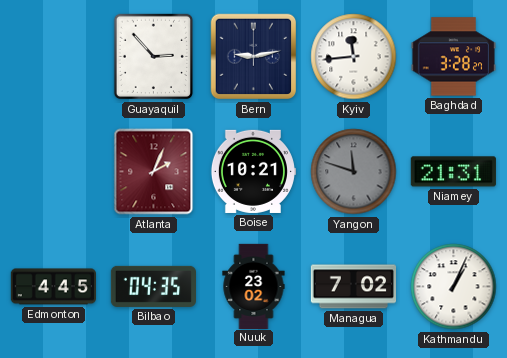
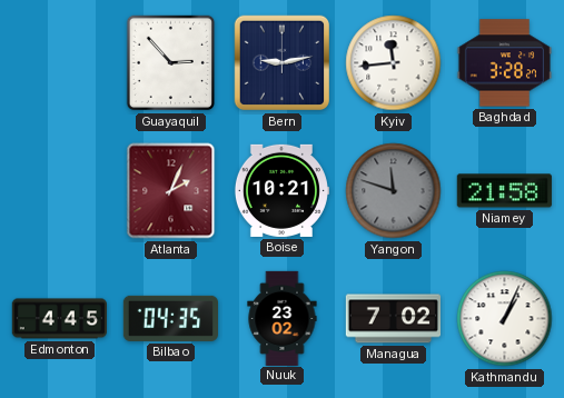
Niamey: 21:31 -> 21:58 (504, 191)
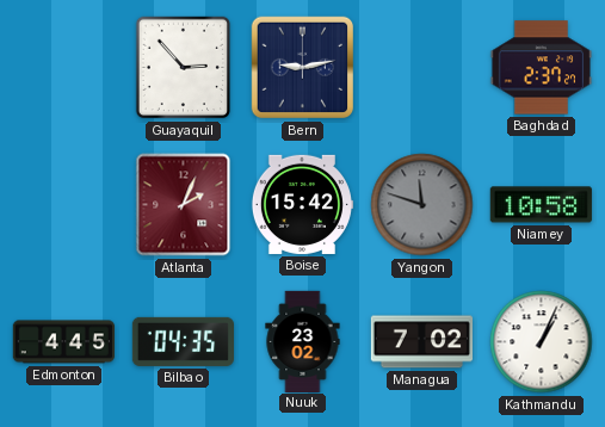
Kyiv: 11:44 -> none (394, 63)
Baghdad: 3:28 -> 2:37 (541, 68)
Boise: 10:21 -> 15:42 (301, 204)
Niamey: 21:58 -> 10:58 (541, 205)
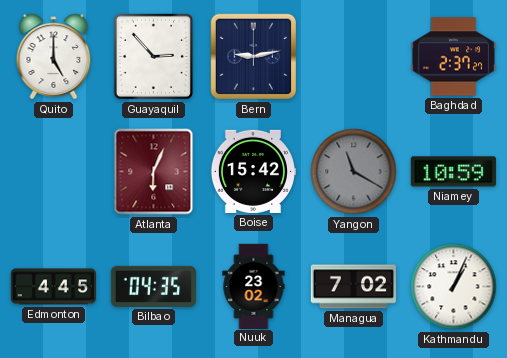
Quito: none -> 5:00 (54, 57)
Atlanta: 2:04 -> 6:04 (154, 172)
Yangon: 11:48 -> 11:20 (354, 172)
Niamey: 10:58 -> 10:59 (453, 172)
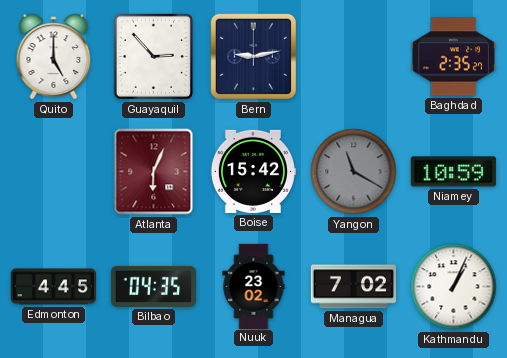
Baghdad: 2:37 -> 2:35 (453, 57)
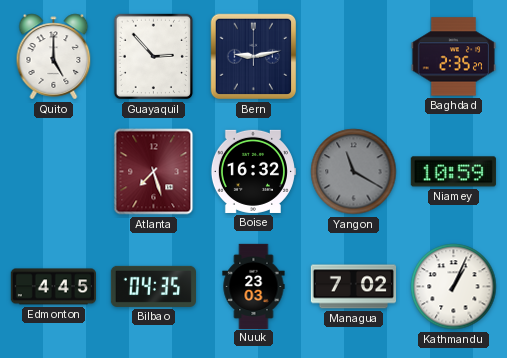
Atlanta: 6:04 -> 7:27 (154, 172)
Boise: 15:42 -> 16:32 (252, 171)
Nuuk: 23:02 -> 23:03 (254, 286)
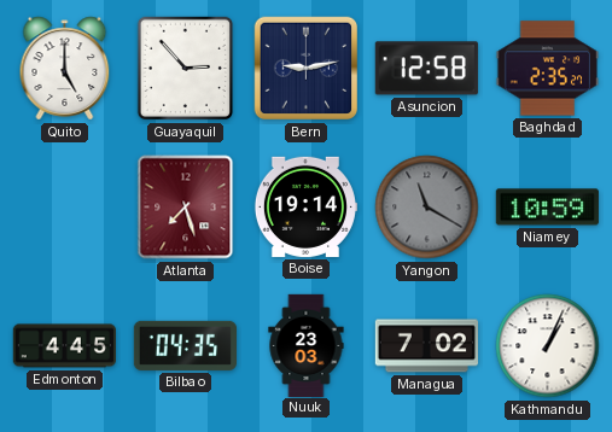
Asuncion: none -> 12:58 (426, 69)
Boise: 16:32 -> 19:14 (304, 206)
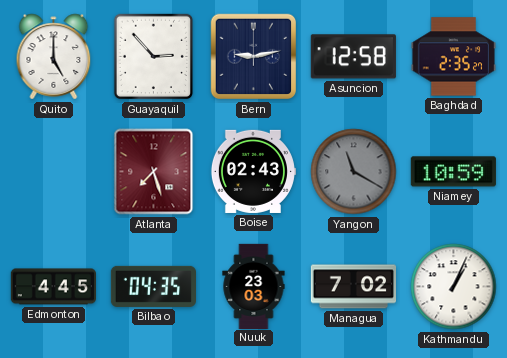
Boise: 19:14 -> 02:43 (252, 171)
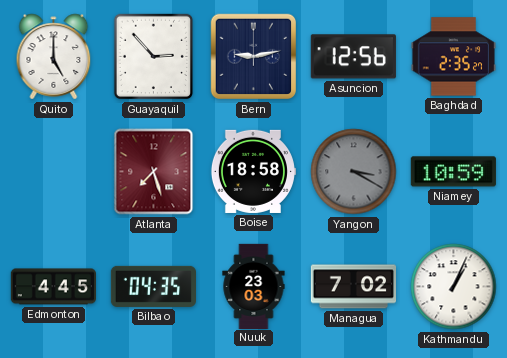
Asuncion: 12:58 -> 12:56 (353, 57)
Boise: 02:43 -> 18:58 (252, 171)
Yangon: 11:20 -> 3:20 (354, 172)
